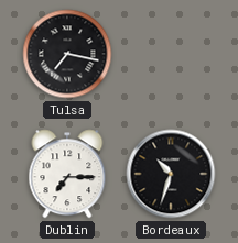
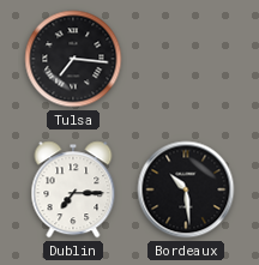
Tulsa: 7:17 -> 7:16 (73, 59)
Bordeaux: 10:33 -> 10:29 (186, 189)
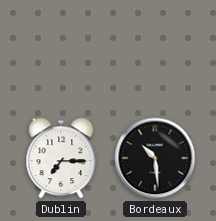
Tulsa: 7:16 -> none (73, 59)
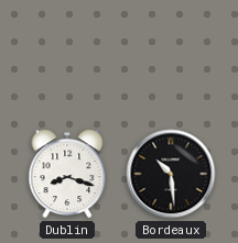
Dublin: 7:15 -> 8:18 (67, 174)
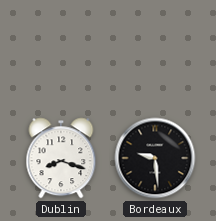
Bordeaux: 10:29 -> 9:29 (155, 158)
